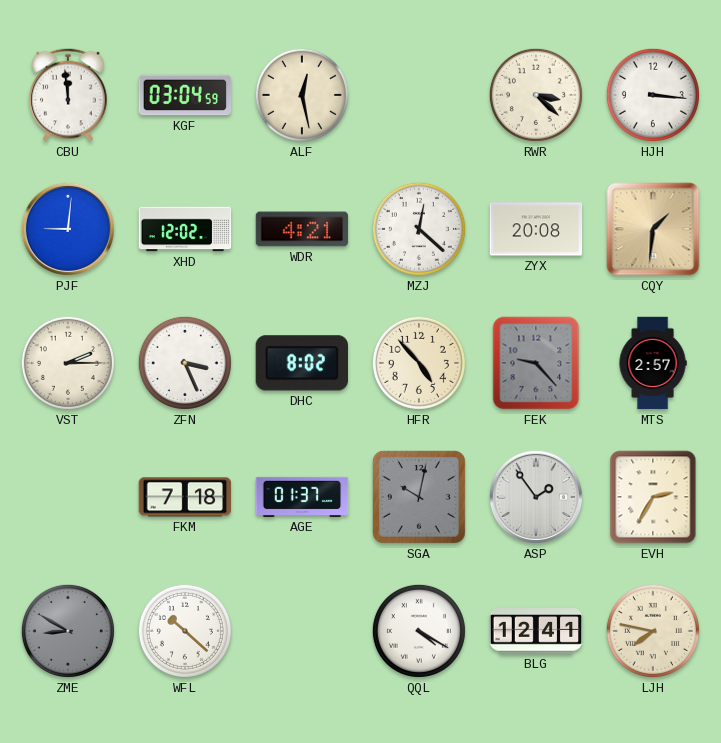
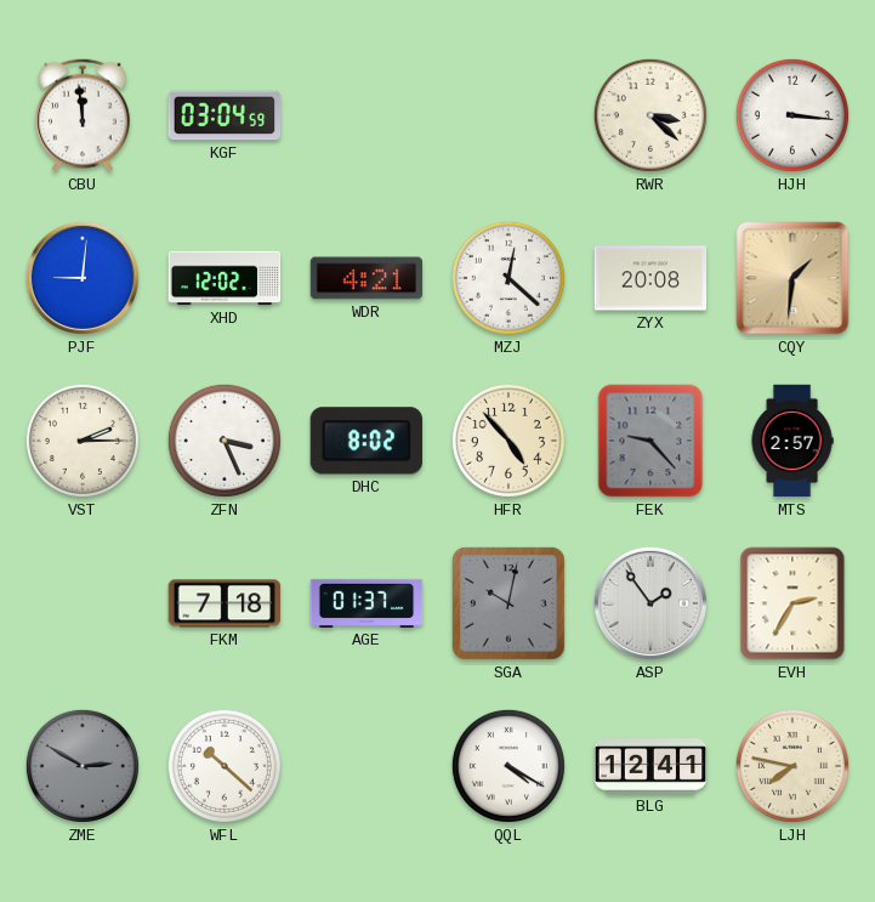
ALF: 12:28 -> none (302, 95)
ZME: 8:50 -> 2:50 (83, 766)
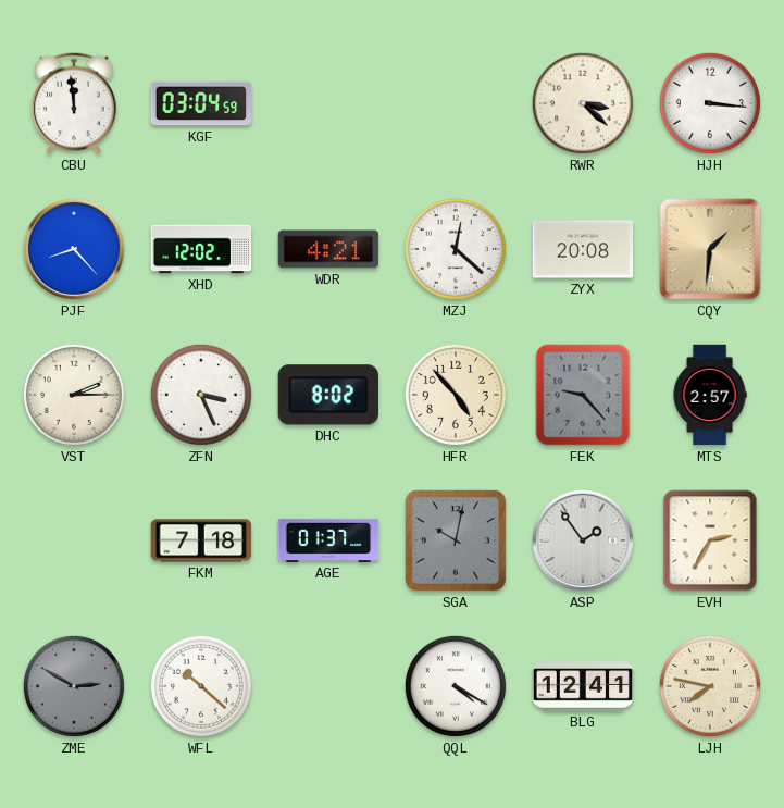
PJF: 9:01 -> 8:23 (74, 249)
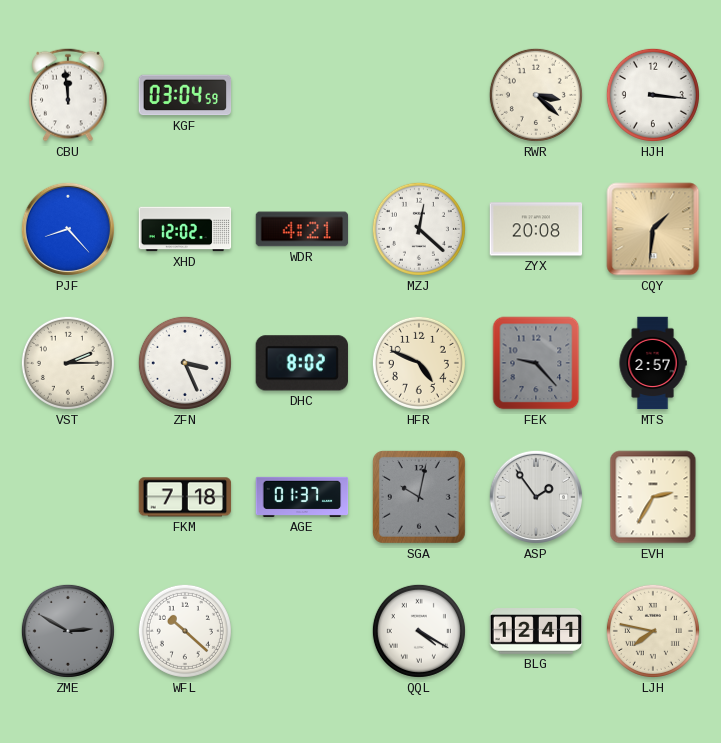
HFR: 4:53 -> 4:49 (419, 363)
